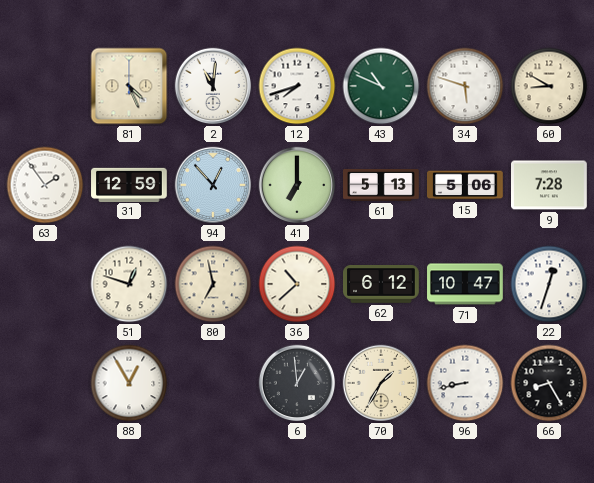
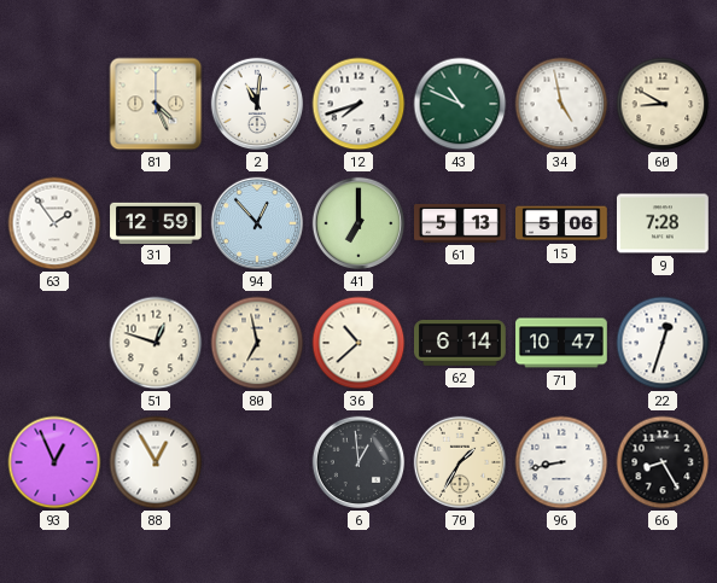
34: 5:48 -> 4:58 (561, 104)
62: 6:12 -> 6:14 (461, 344)
93: none -> 12:56 (54, 462)
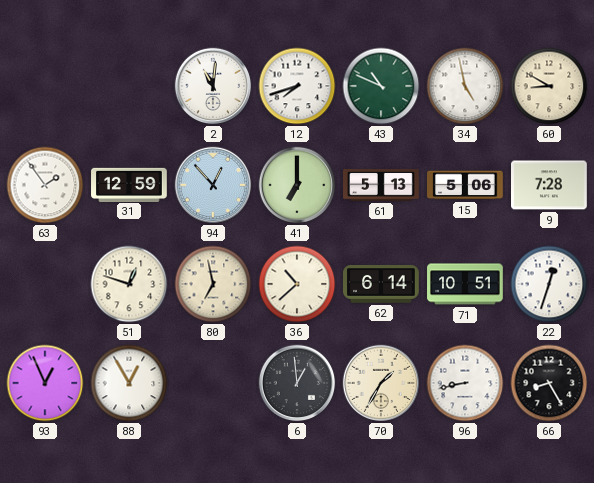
81: 4:26 -> none (156, 104)
71: 10:47 -> 10:51 (465, 284)
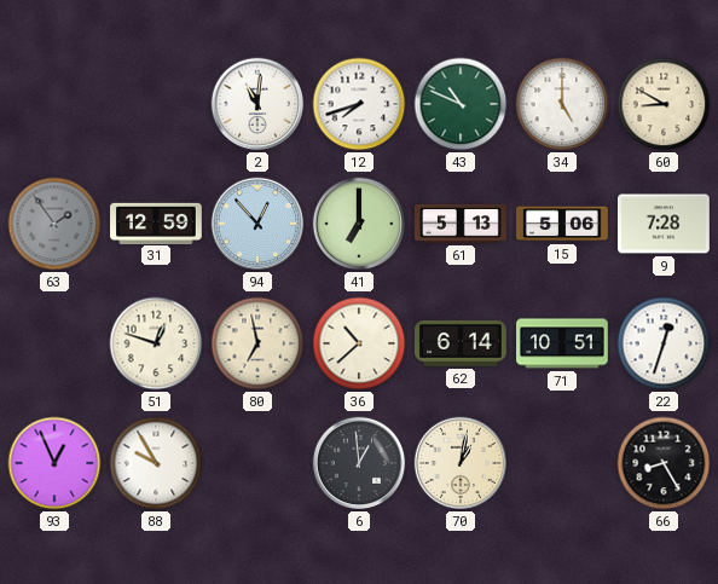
34: 4:58 -> 5:00 (562, 104)
63 dial: white -> grey (54, 224)
88: 12:55 -> 9:55 (156, 463)
70: 1:35 -> 1:02 (461, 463)
96: 8:43 -> none (465, 383)
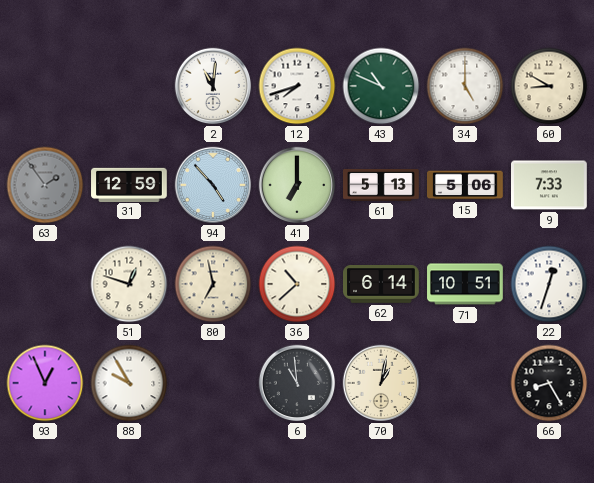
94: 12:53 -> 4:53 (213, 185)
9: 7:28 -> 7:33 (550, 185)
6: 12:59 -> 10:59 (297, 383)
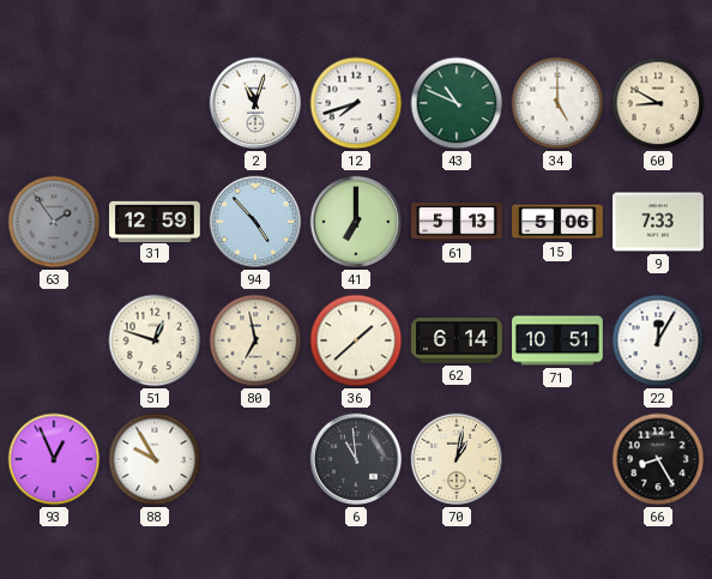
2: 11:01 -> 11:03 (255, 103)
36: 10:38 -> 1:38 (356, 340)
22: 12:33 -> 12:05 (658, 340)
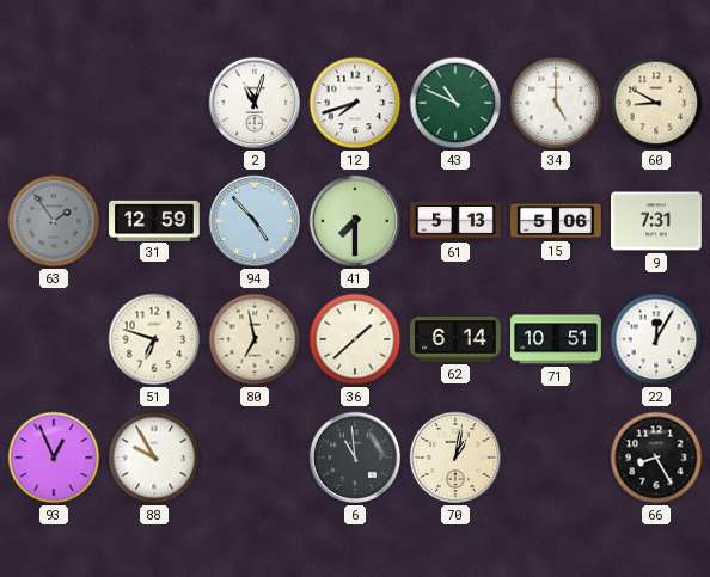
41: 7:00 -> 7:30 (355, 221)
9: 7:33 -> 7:31 (657, 221)
51: 12:48 -> 6:48 (154, 339)
